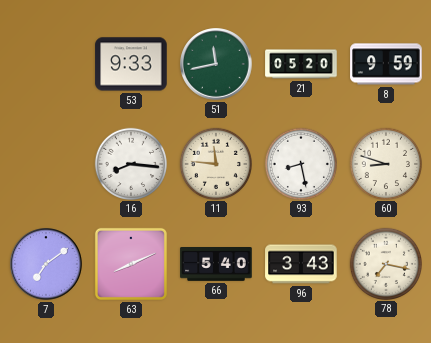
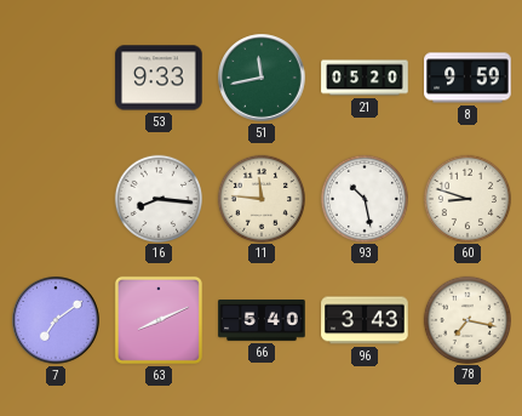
93: 8:28 -> 10:28 (363, 198)
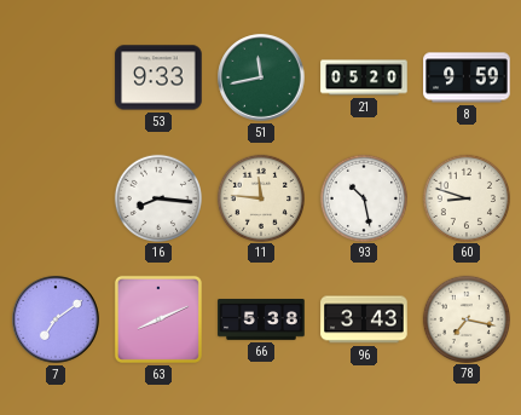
66: 5:40 -> 5:38 (261, 321)
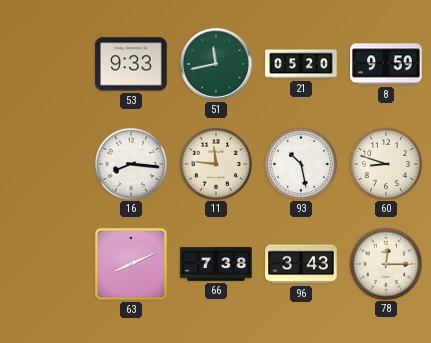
7: 7:09 -> none (56, 319)
66: 5:38 -> 7:38 (216, 265)
78: 7:17 -> 12:15 (385, 263)
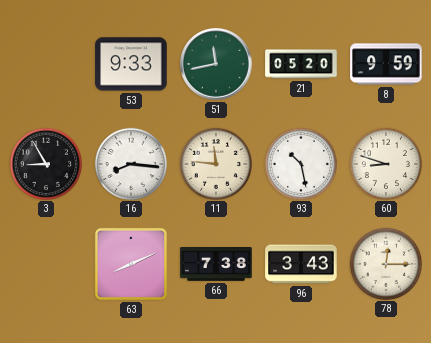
3: none -> 8:55 (45, 163)
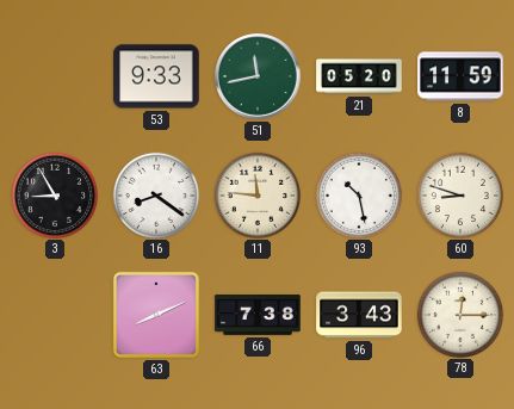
8: 9:59 -> 11:59 (460, 76)
16: 8:16 -> 8:21 (155, 194)
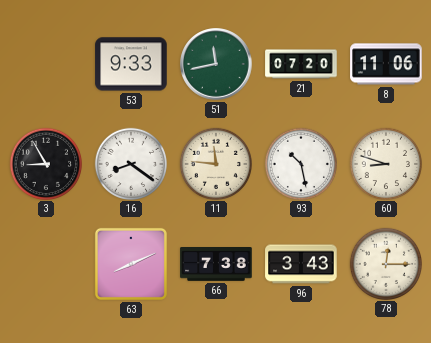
21: 05:20 -> 07:20 (301, 64)
8: 11:59 -> 11:06 (386, 64)
